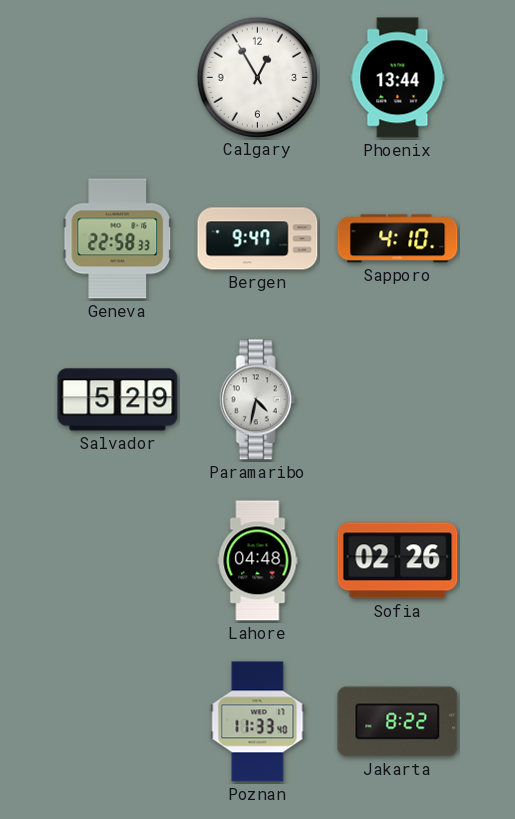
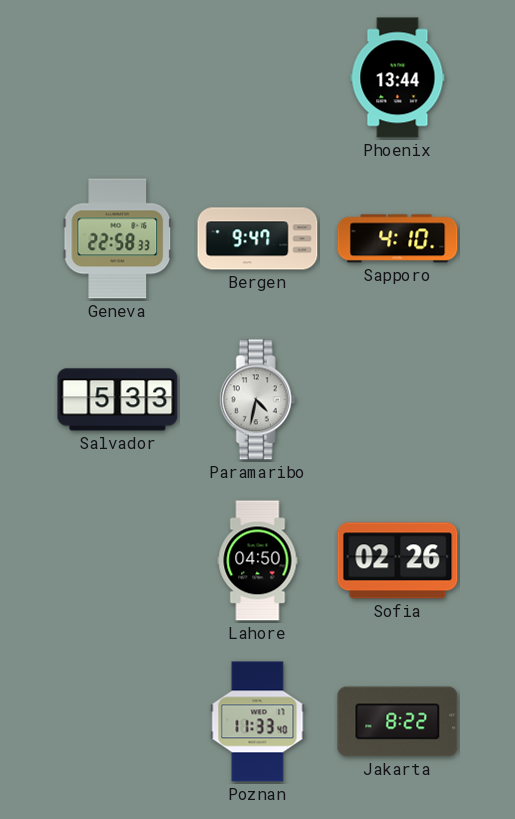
Calgary: 12:55 -> none (257, 77)
Salvador: 5:29 -> 5:33 (118, 400)
Lahore: 04:48 -> 04:50 (258, 561)
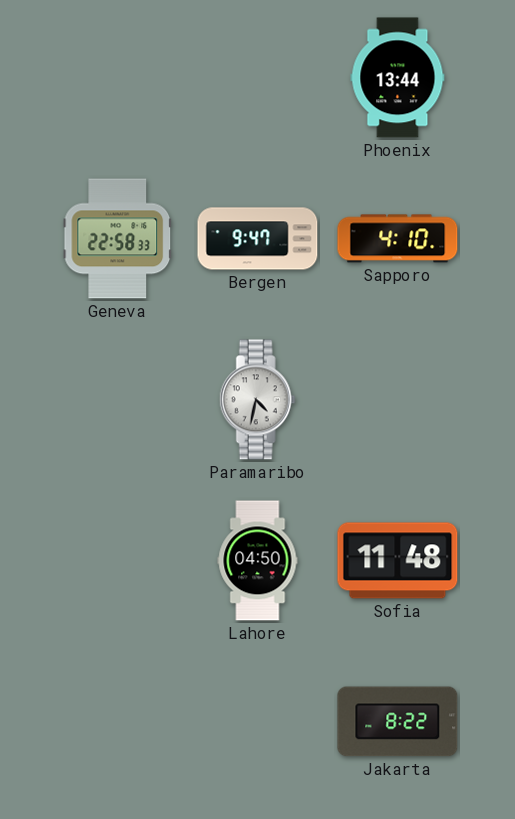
Salvador: 5:33 -> none (118, 400)
Sofia: 02:26 -> 11:48 (398, 561)
Poznan: 11:33 -> none (258, 722)
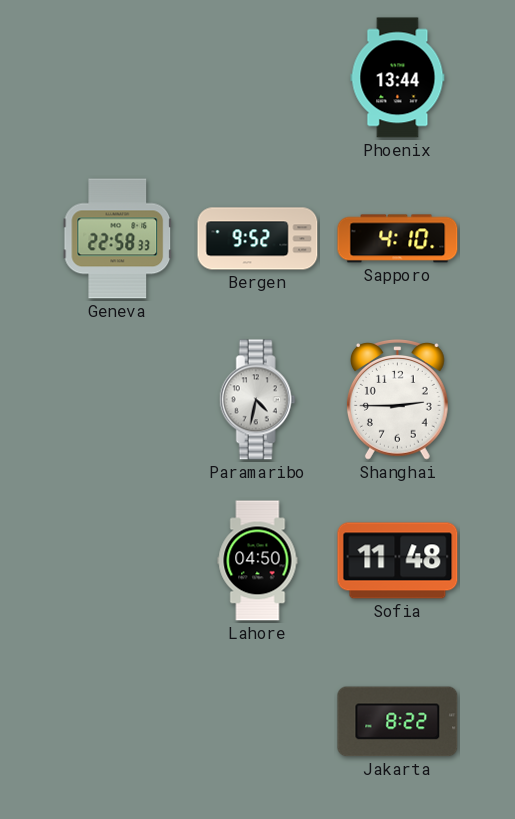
Bergen: 9:47 -> 9:52 (258, 239)
Shanghai: none -> 2:45 (398, 400)
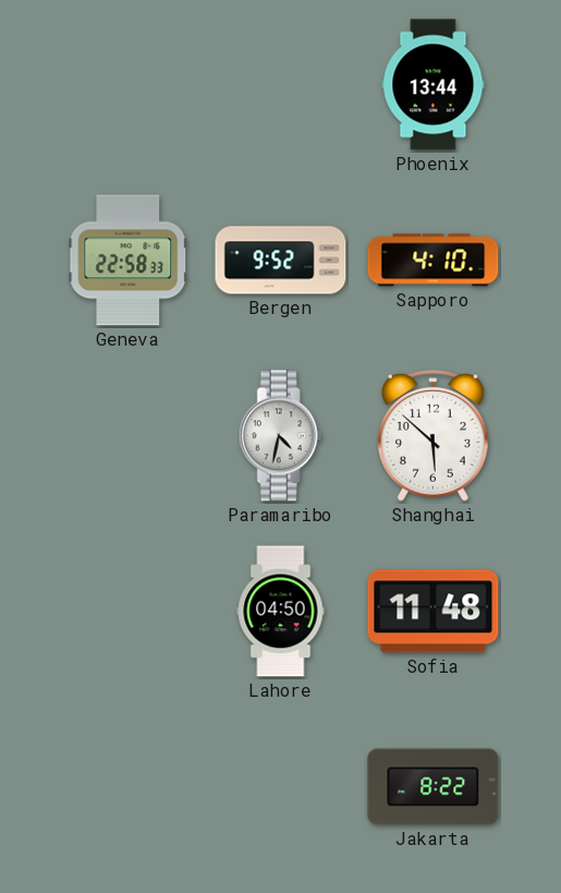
Shanghai: 2:45 -> 5:52 (434, 436)
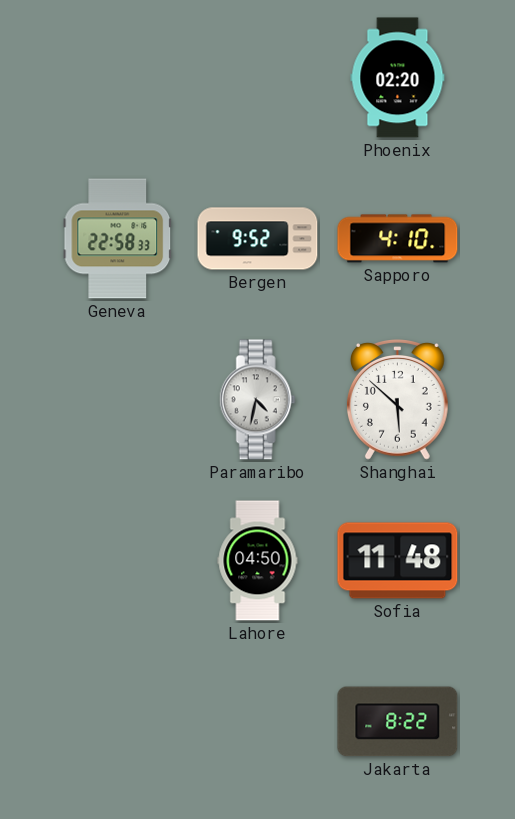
Phoenix: 13:44 -> 02:20 (398, 78)
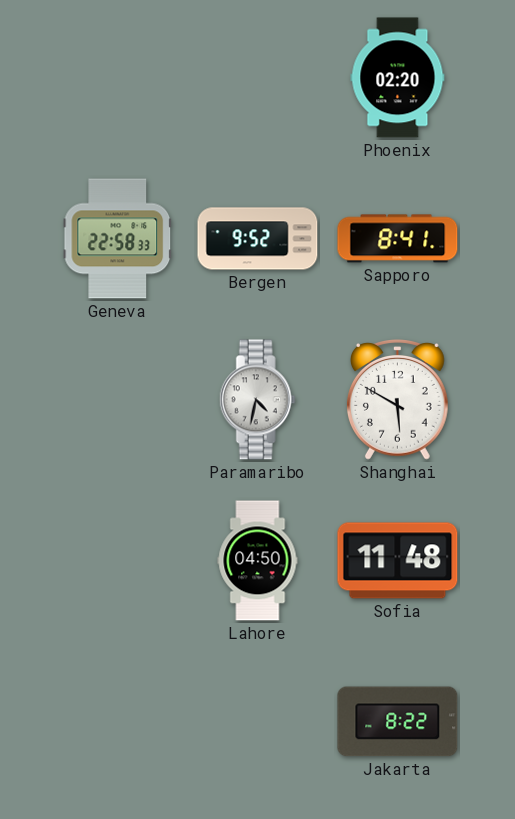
Sapporo: 4:10 -> 8:41 (398, 239)
Shanghai: 5:52 -> 5:50 (398, 400)
